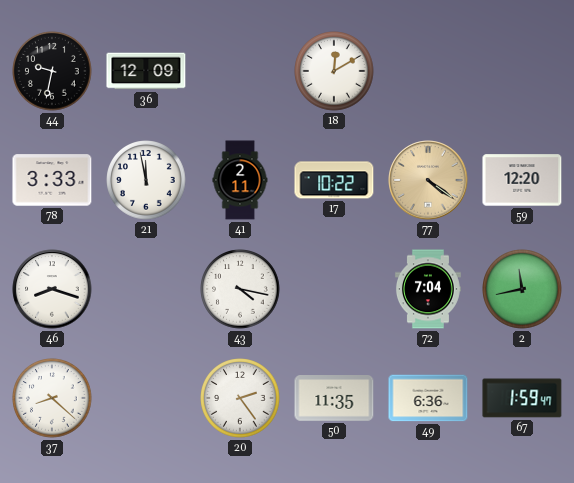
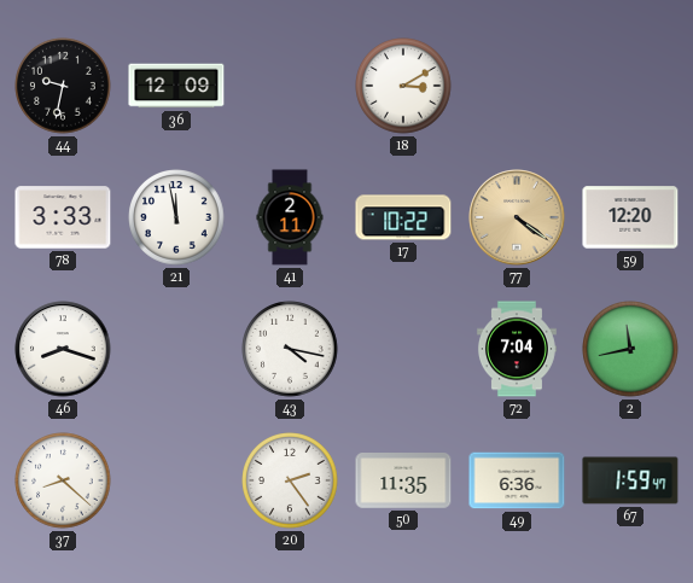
18: 12:10 -> 3:10 (403, 86)
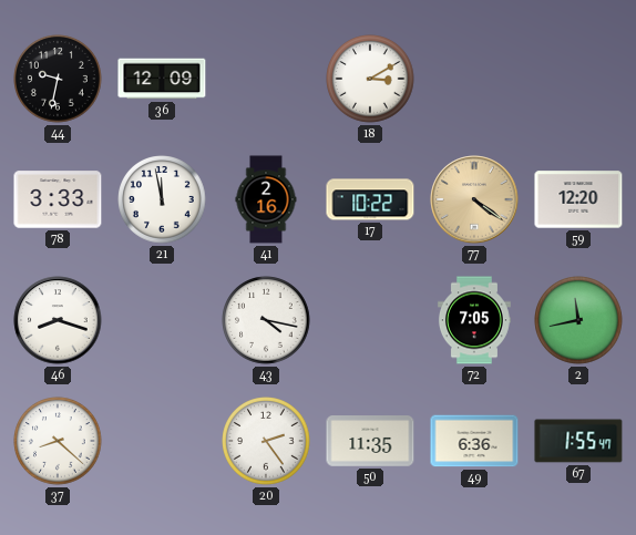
41: 2:11 -> 2:16 (266, 199)
72: 7:04 -> 7:05 (474, 320)
67: 1:59 -> 1:55 (578, 441)
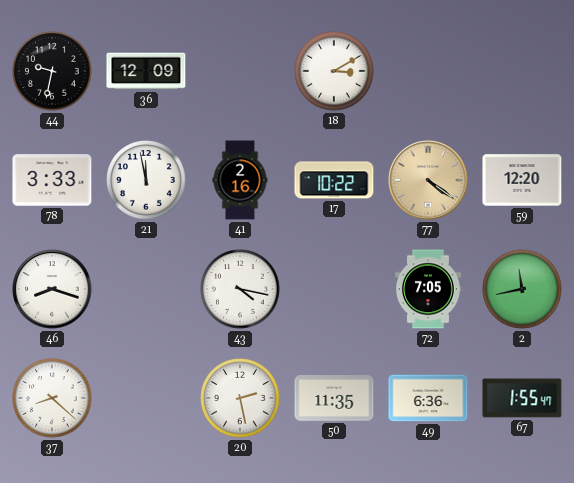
20: 2:24 -> 2:28 (240, 398)
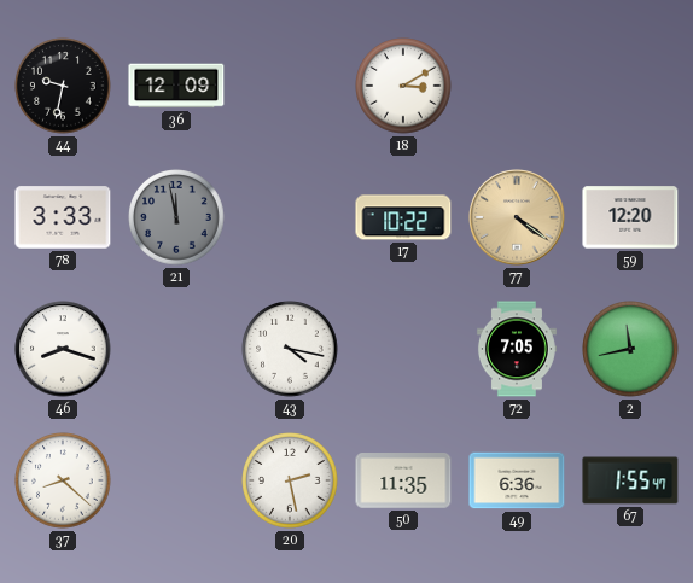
21 dial: white -> grey (176, 217)
41: 2:16 -> none (240, 180)
